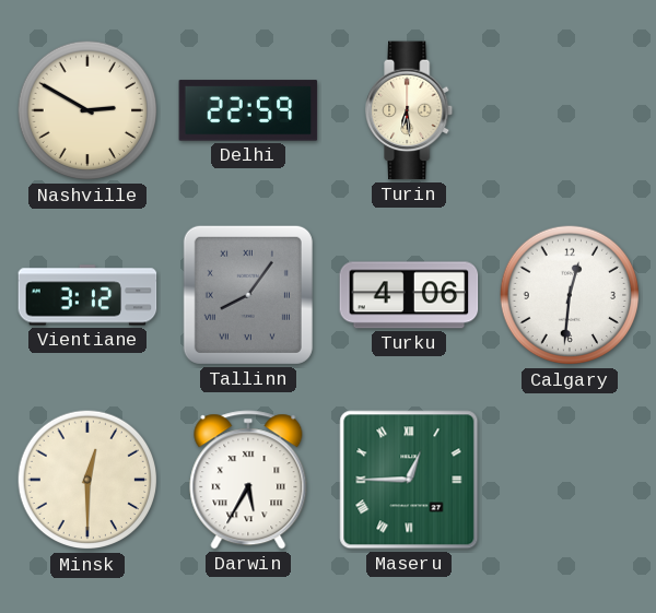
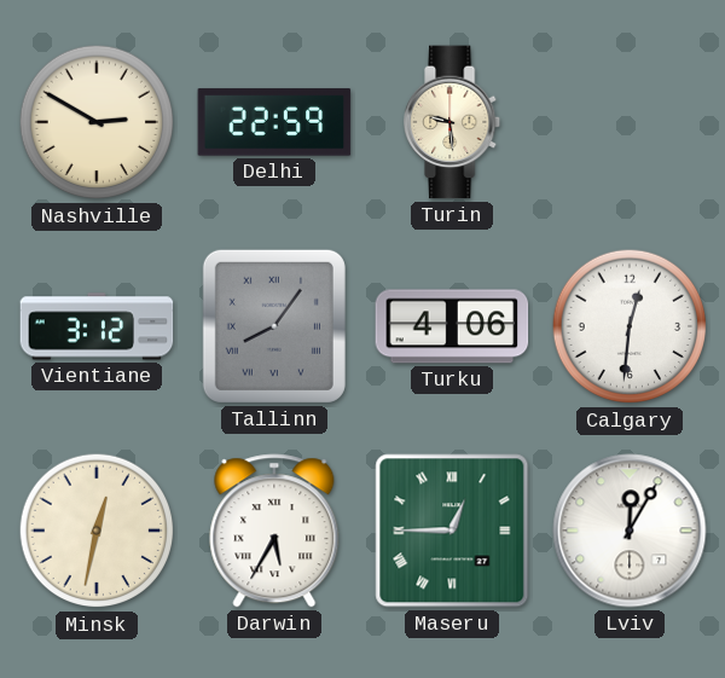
Turin: 6:29 -> 9:29 (453, 122)
Minsk: 12:30 -> 12:32 (97, 531)
Lviv: none -> 12:05 (630, 531)
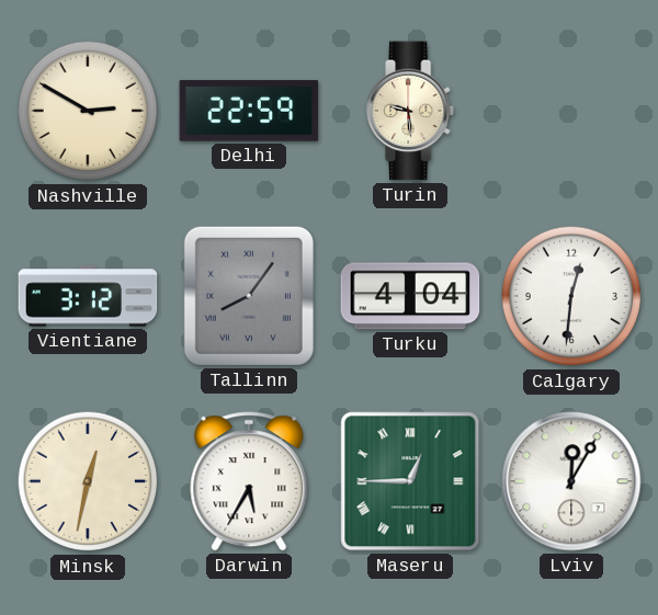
Turku: 4:06 -> 4:04 (410, 296)
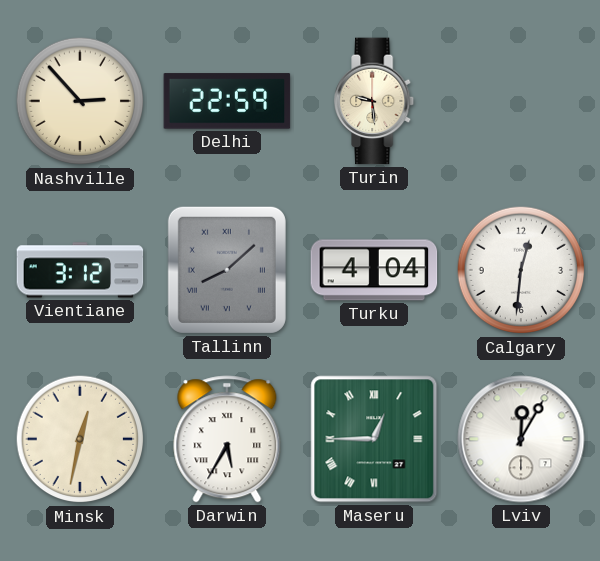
Nashville: 2:50 -> 2:53 (80, 101)
Tallinn: 8:06 -> 8:08 (227, 270)
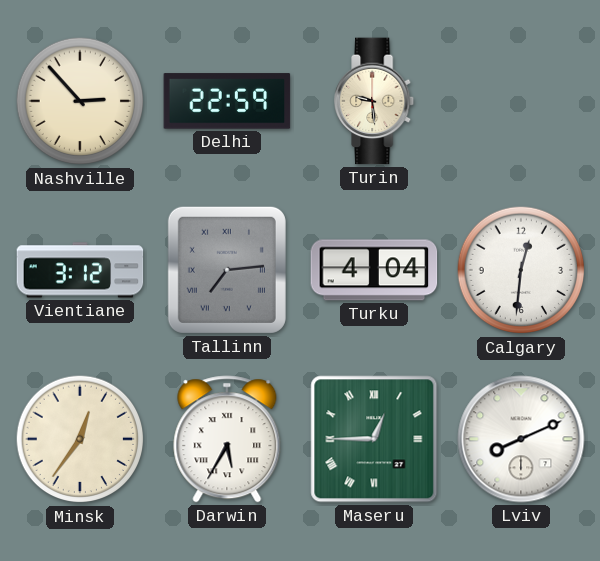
Tallinn: 8:08 -> 7:14 (227, 270)
Minsk: 12:32 -> 12:36 (80, 439)
Lviv: 12:05 -> 8:11 (521, 439)
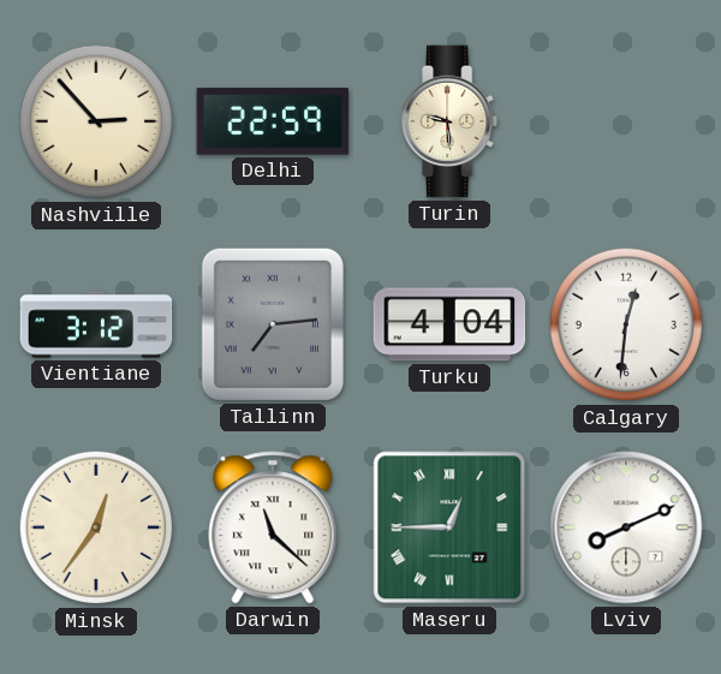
Darwin: 5:35 -> 11:22 (273, 527)
